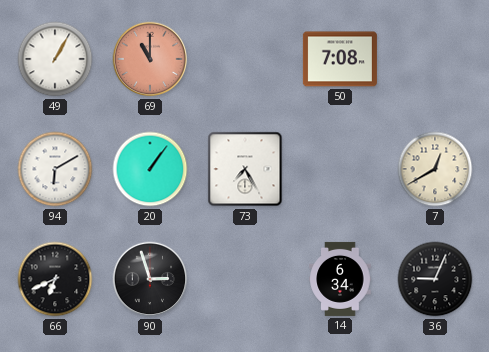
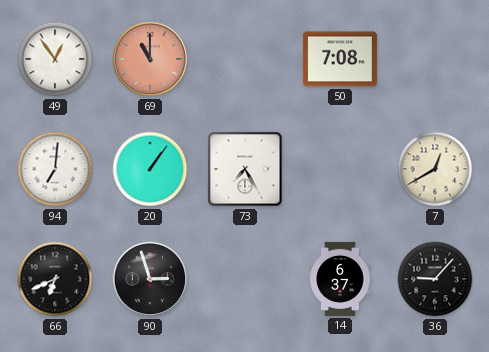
49: 1:05 -> 12:54 (55, 59)
94: 6:10 -> 7:01 (55, 169)
14: 6:34 -> 6:37 (340, 279)
36: 9:04 -> 9:07 (435, 279)
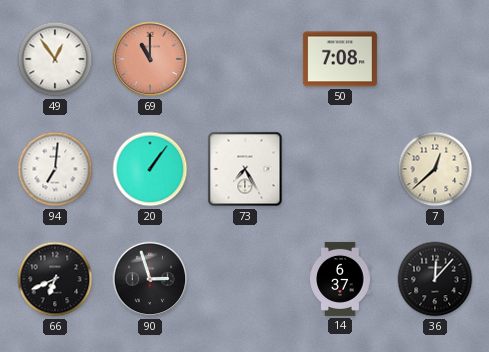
7: 12:40 -> 12:38 (435, 169)
36: 9:07 -> 12:07 (435, 279)
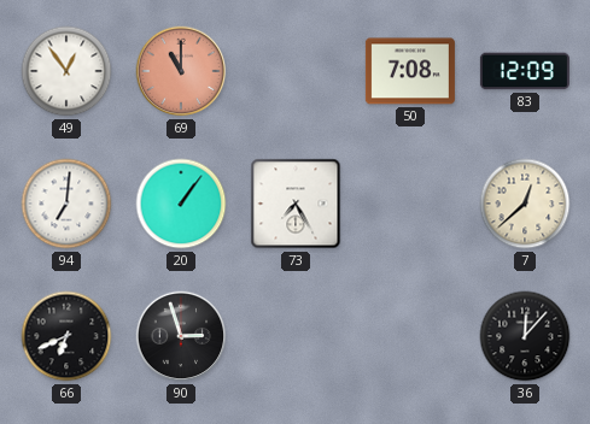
83: none -> 12:09 (525, 71)
14: 6:37 -> none (340, 279)
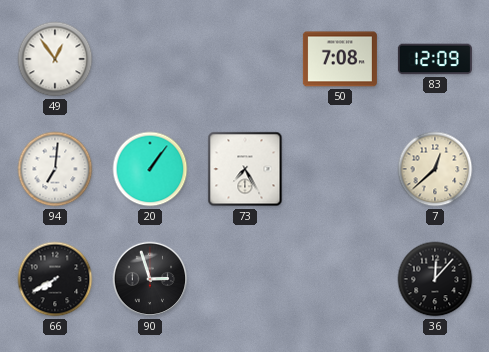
69: 11:00 -> none (181, 71)
66: 6:41 -> 7:40 (55, 279)
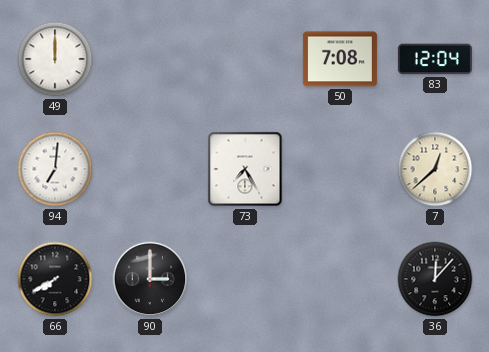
49: 12:54 -> 12:00 (55, 59)
83: 12:09 -> 12:04 (435, 59)
20: 1:06 -> none (150, 169)
90: 2:57 -> 3:00 (150, 279)
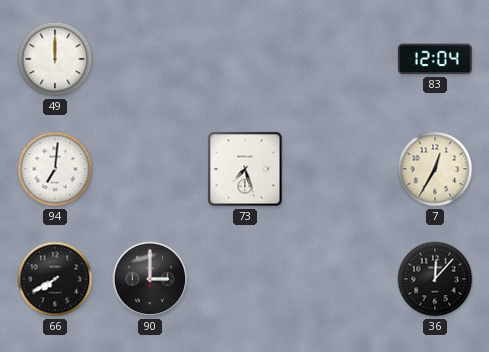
50: 7:08 -> none (340, 59)
73: 7:25 -> 7:27 (245, 169)
7: 12:38 -> 12:35 (435, 169)
